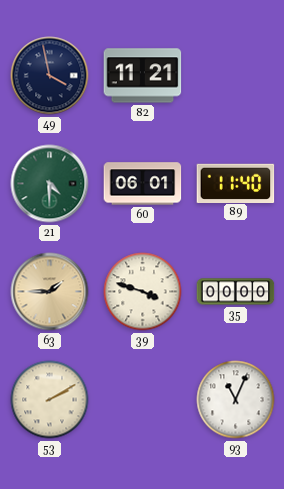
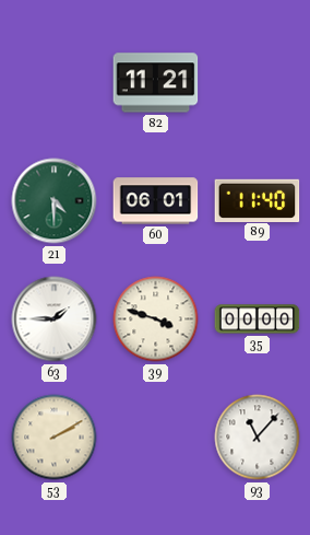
49: 3:58 -> none (50, 76)
63 dial: champagne -> white (55, 319)
93: 11:04 -> 11:07 (258, 438)
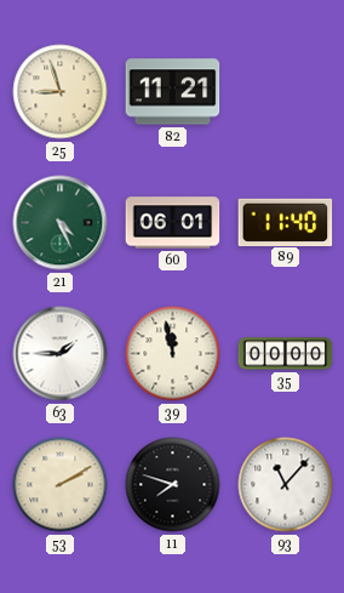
25: none -> 8:57 (61, 92)
21: 4:30 -> 4:26 (61, 223)
39: 3:48 -> 11:58 (173, 354)
11: none -> 7:48 (173, 485)
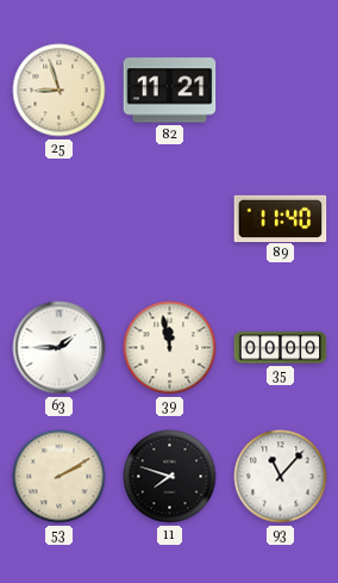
21: 4:26 -> none (61, 223)
60: 06:01 -> none (173, 223)
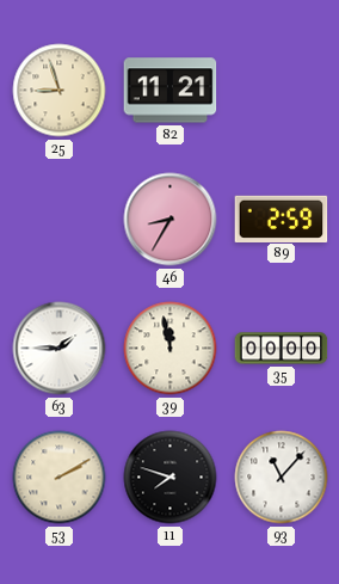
46: none -> 8:35 (171, 220)
89: 11:40 -> 2:59 (282, 219)
